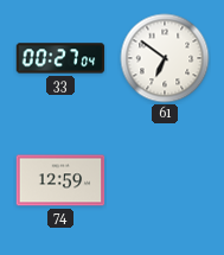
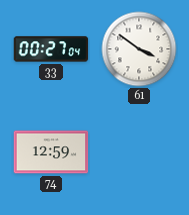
61: 6:51 -> 3:51 (139, 49)
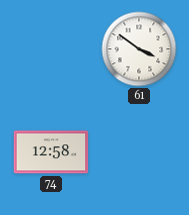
33: 00:27 -> none (51, 49)
74: 12:59 -> 12:58 (51, 152)
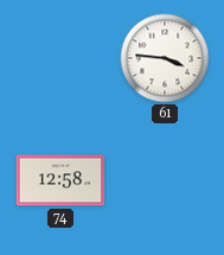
61: 3:51 -> 3:46 (165, 58)
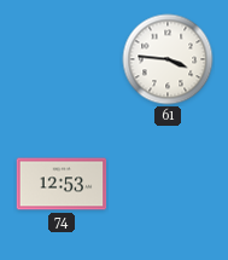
74: 12:58 -> 12:53 (62, 184)
